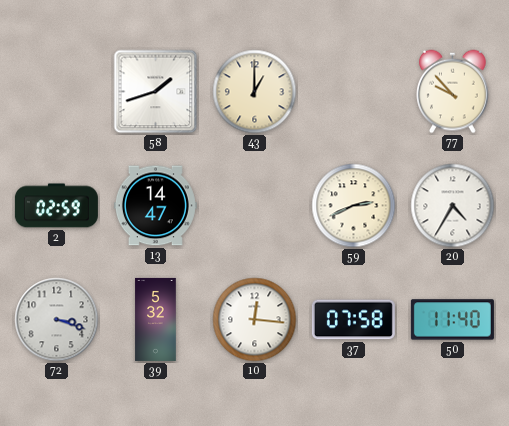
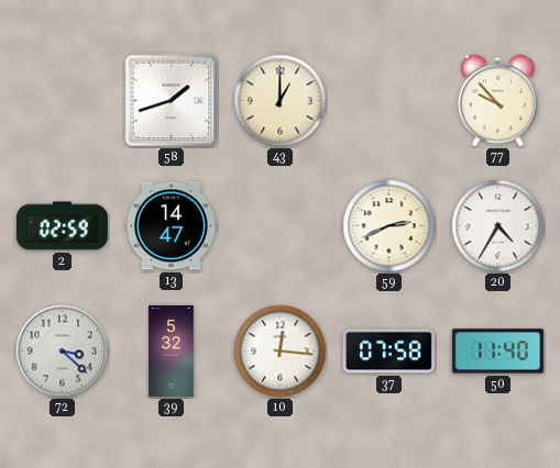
72: 3:18 -> 3:22 (63, 352)
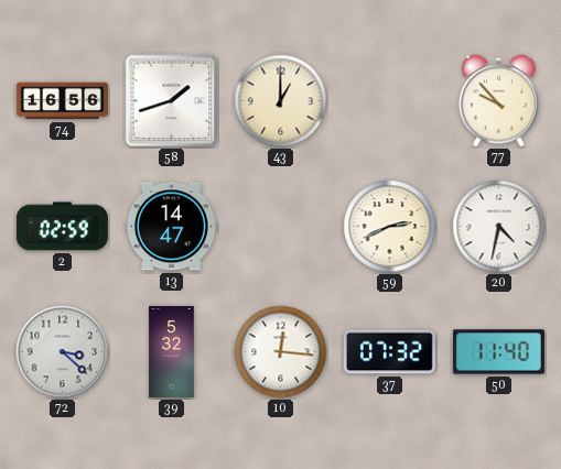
74: none -> 16:56 (62, 101)
20: 4:35 -> 4:32 (499, 227)
37: 07:58 -> 07:32 (389, 352)
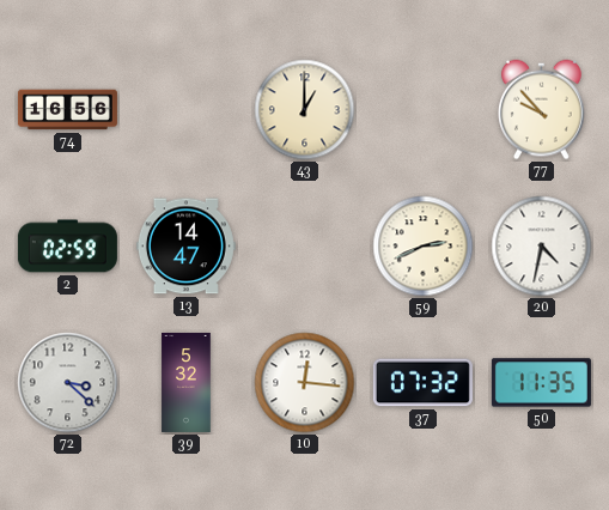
58: 1:42 -> none (172, 101)
50: 11:40 -> 11:35 (541, 383)
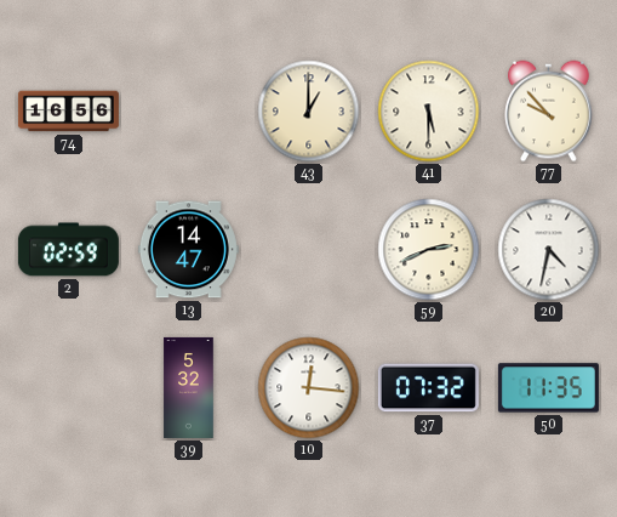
41: none -> 5:30 (429, 112)
72: 3:22 -> none (68, 383)
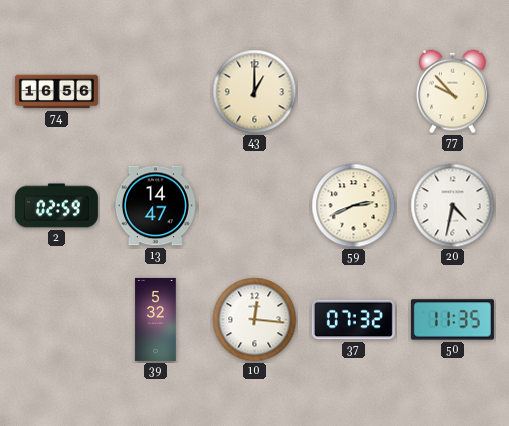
41: 5:30 -> none (429, 112)
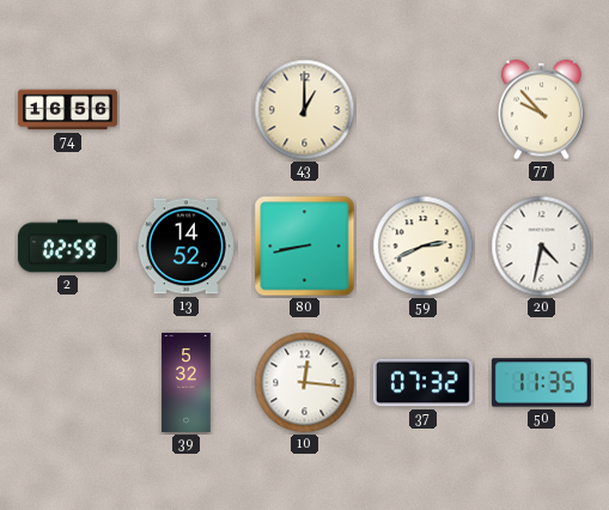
13: 14:47 -> 14:52 (185, 247)
80: none -> 8:43 (305, 247)
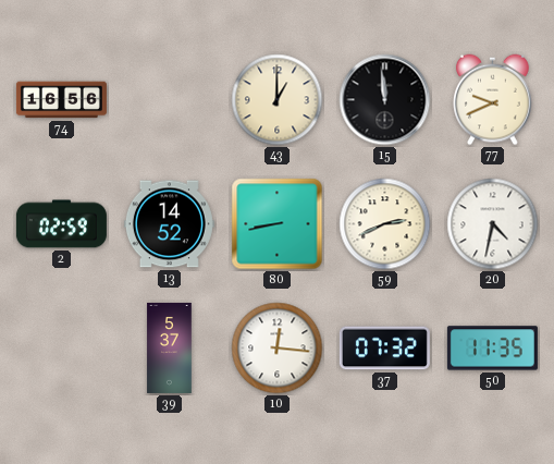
15: none -> 11:59 (385, 100)
77: 9:53 -> 9:41 (493, 100)
39: 5:32 -> 5:37 (170, 347)
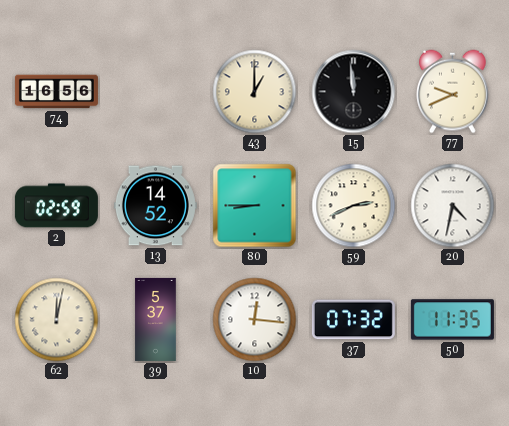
80: 8:43 -> 8:45 (255, 206)
62: none -> 12:02 (57, 320)
